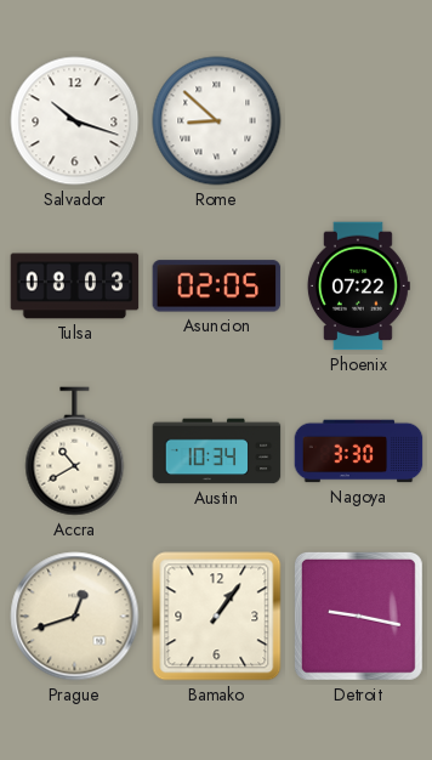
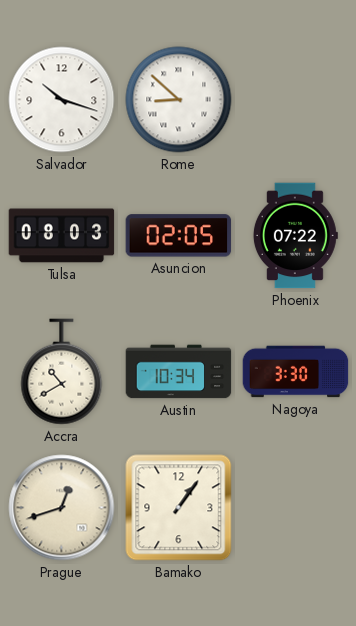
Detroit: 9:17 -> none (358, 616)
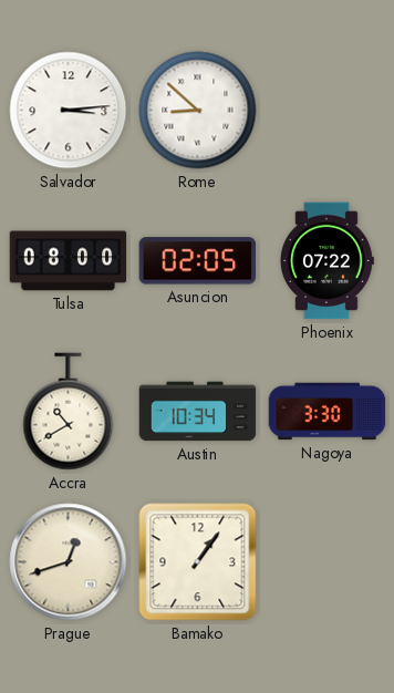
Salvador: 10:18 -> 3:14 (69, 111)
Tulsa: 08:03 -> 08:00 (69, 261)
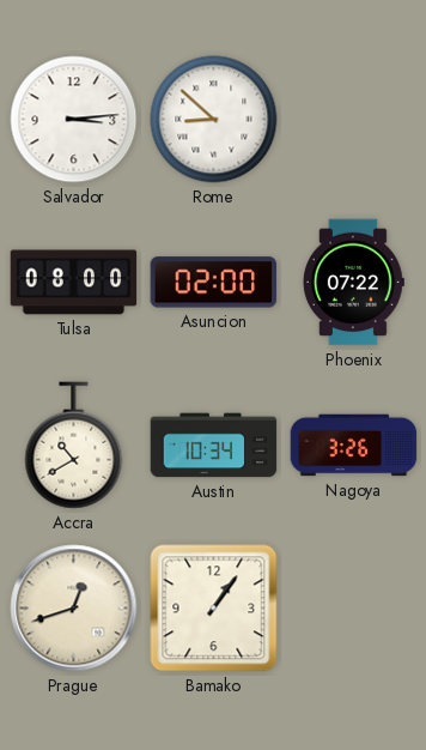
Asuncion: 02:05 -> 02:00 (214, 283)
Nagoya: 3:30 -> 3:26 (354, 446)
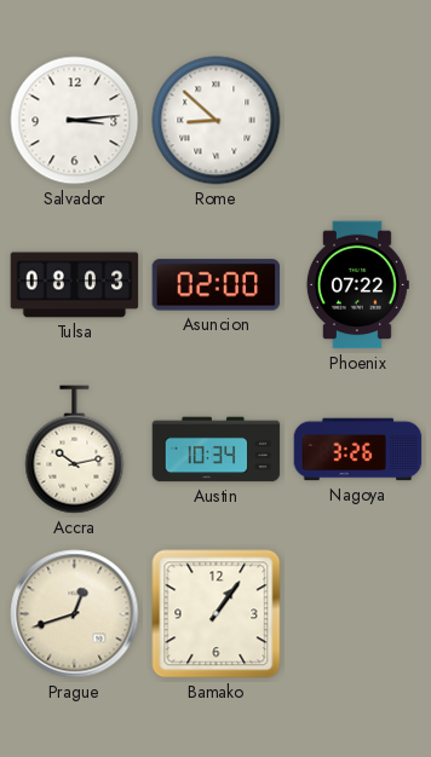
Tulsa: 08:00 -> 08:03 (75, 285)
Accra: 10:40 -> 10:13 (75, 450)
